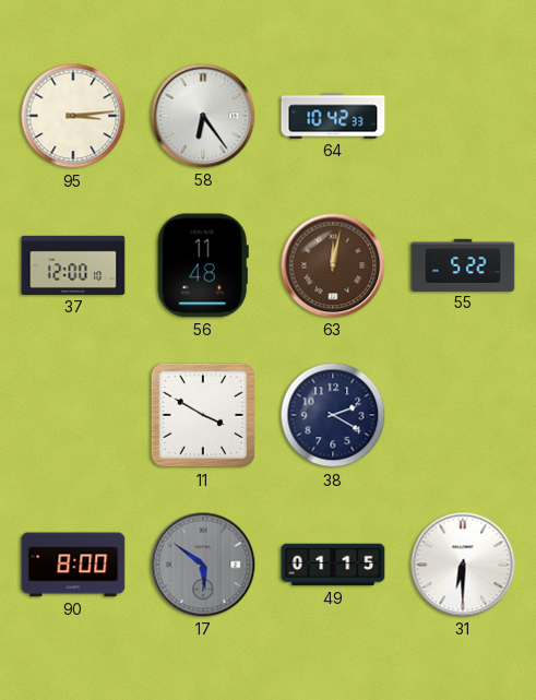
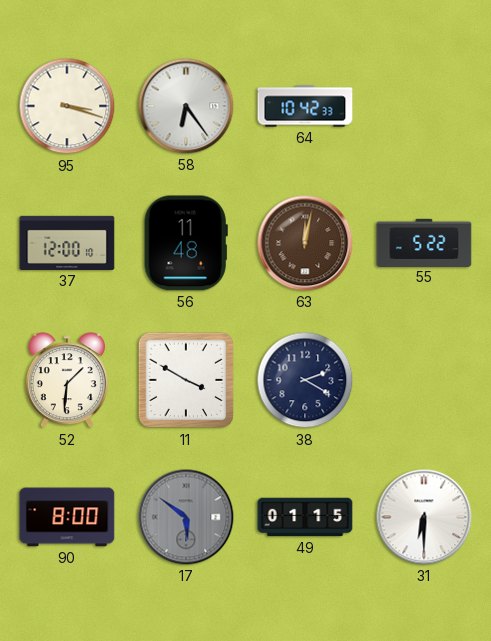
95: 3:14 -> 3:18 (67, 106)
52: none -> 1:31 (67, 381)
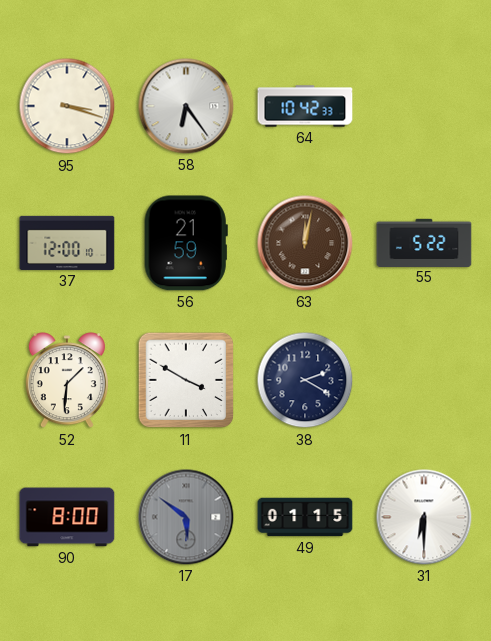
56: 11:48 -> 21:59 (186, 243)
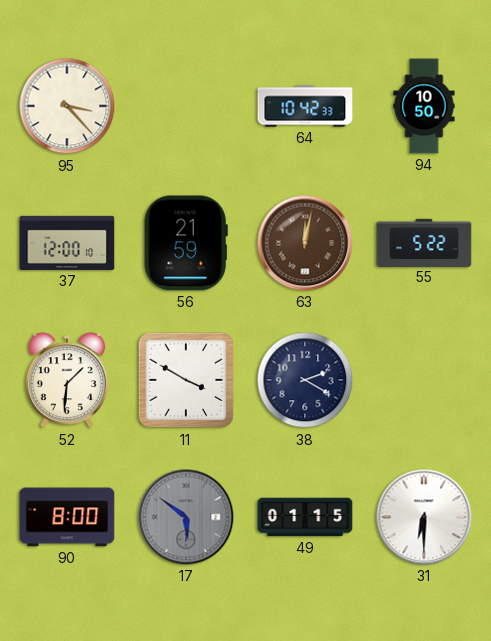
95: 3:18 -> 3:23 (67, 106)
58: 6:24 -> none (186, 106)
94: none -> 10:50 (424, 106)
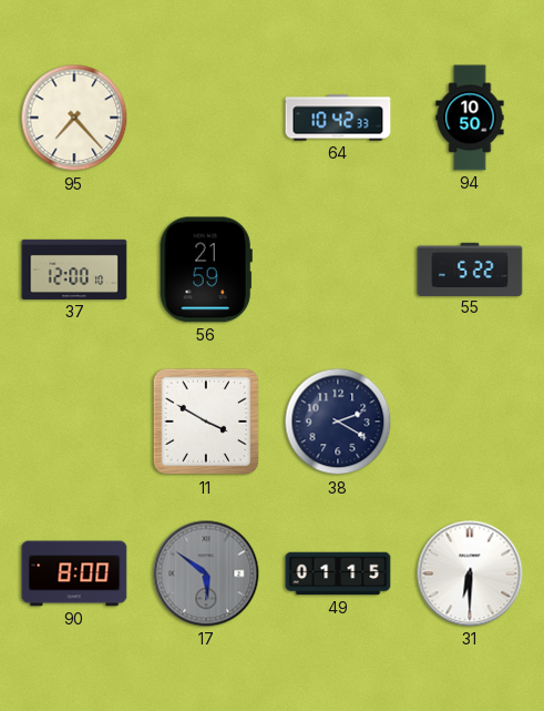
95: 3:23 -> 7:23 (74, 118)
63: 12:02 -> none (305, 243)
52: 1:31 -> none (67, 381)
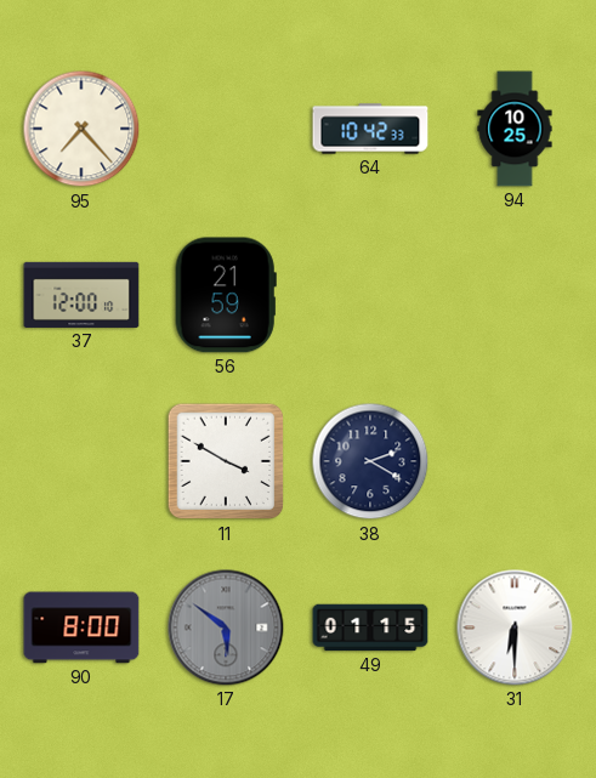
94: 10:50 -> 10:25 (515, 129)
55: 5:22 -> none (470, 268)
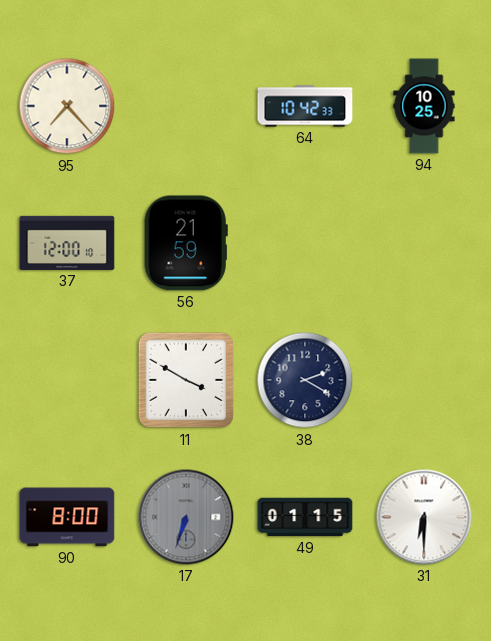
17: 5:51 -> 6:33 (186, 517)
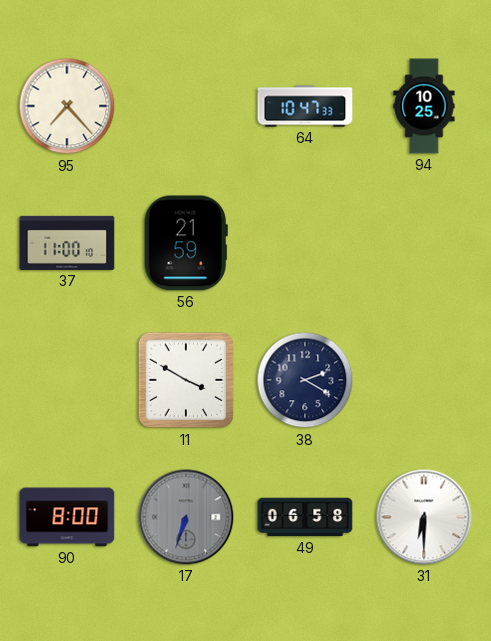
64: 10:42 -> 10:47 (305, 106)
37: 12:00 -> 11:00 (67, 243)
49: 01:15 -> 06:58 (305, 517)
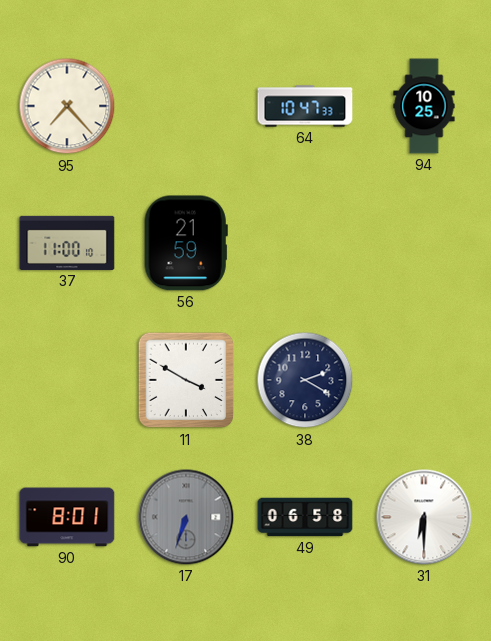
90: 8:00 -> 8:01 (67, 517)
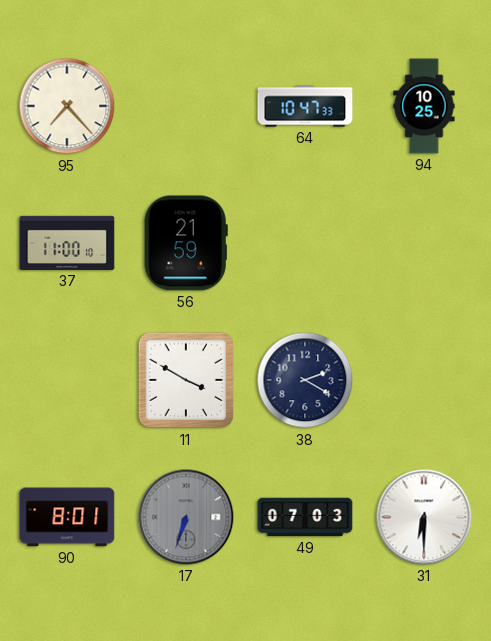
49: 06:58 -> 07:03 (305, 517)
